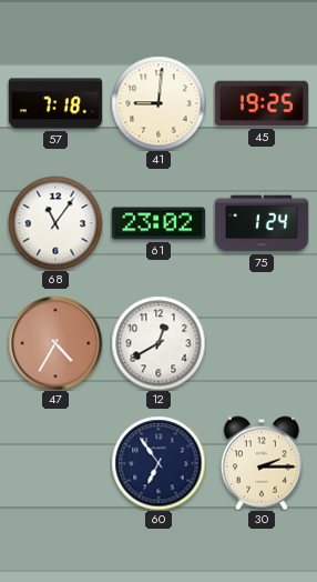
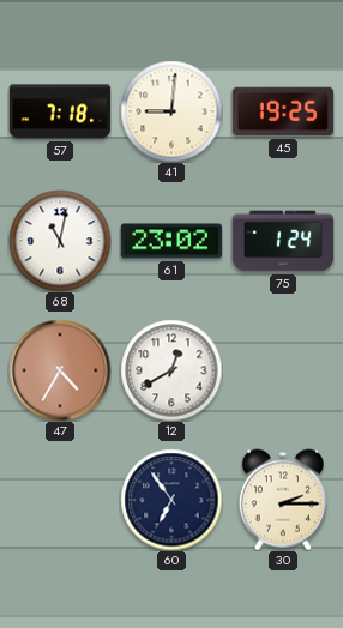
68: 11:06 -> 11:02 (60, 241)
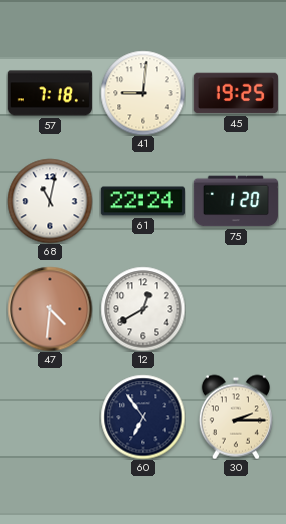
61: 23:02 -> 22:24 (143, 201)
75: 1:24 -> 1:20 (236, 201)
47: 4:35 -> 4:31 (50, 309)
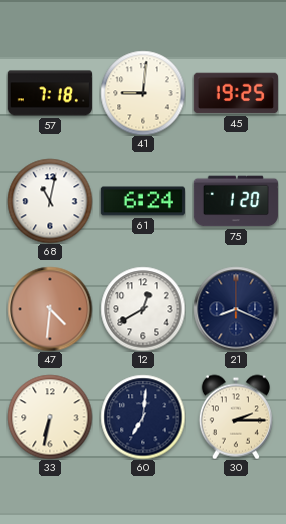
61: 22:24 -> 6:24 (143, 201)
21: none -> 8:19 (236, 309)
33: none -> 6:32 (50, 417)
60: 6:54 -> 7:01 (143, 417)
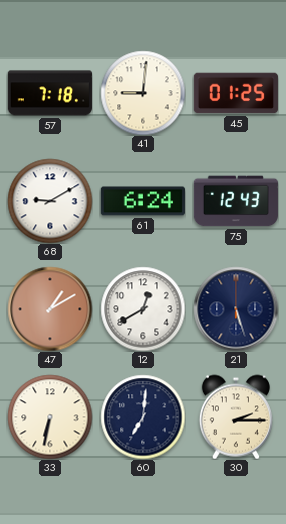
45: 19:25 -> 01:25 (236, 93)
68: 11:02 -> 9:10 (50, 201)
75: 1:20 -> 12:43 (236, 201)
47: 4:31 -> 1:10 (50, 309)
21: 8:19 -> 5:27 (236, 309)
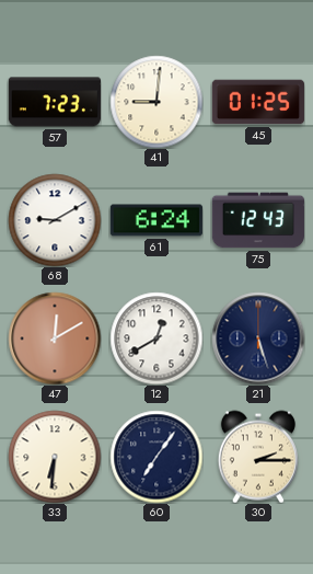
57: 7:18 -> 7:23 (55, 102)
47: 1:10 -> 12:10 (55, 338)
33: 6:32 -> 6:31 (55, 457)
60: 7:01 -> 7:06 (156, 457)
